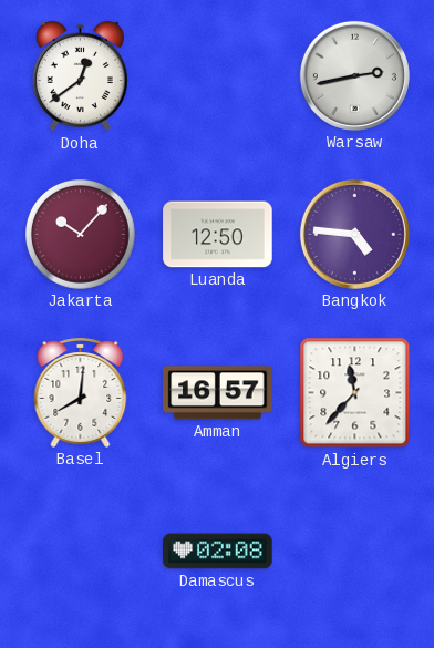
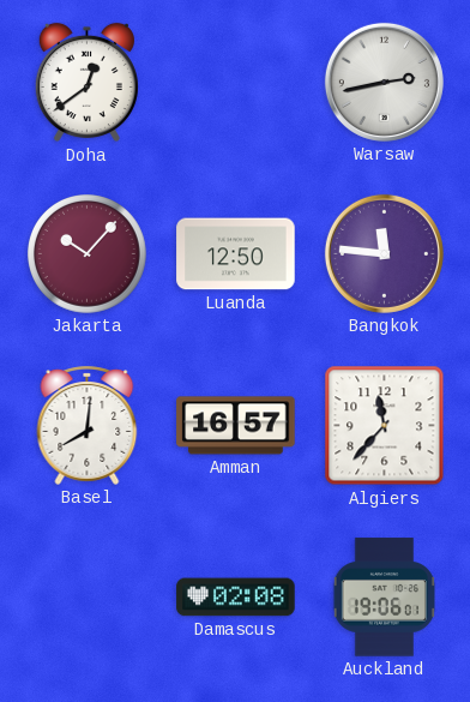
Bangkok: 4:46 -> 11:46 (384, 253)
Auckland: none -> 19:06 (384, 598)
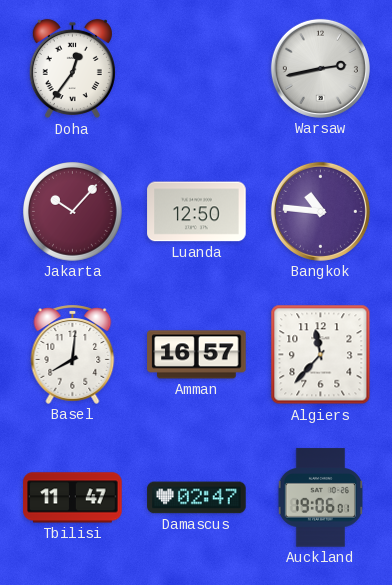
Doha: 12:39 -> 12:36 (72, 69)
Bangkok: 11:46 -> 10:46 (320, 211)
Tbilisi: none -> 11:47 (73, 498)
Damascus: 02:08 -> 02:47 (197, 498)
